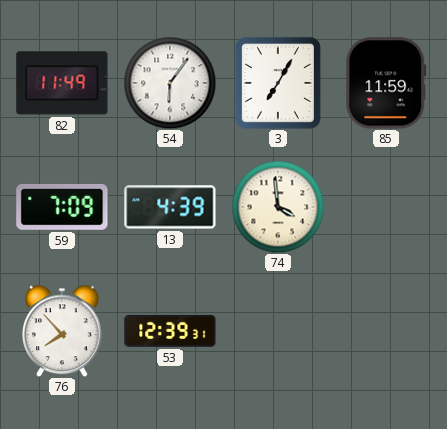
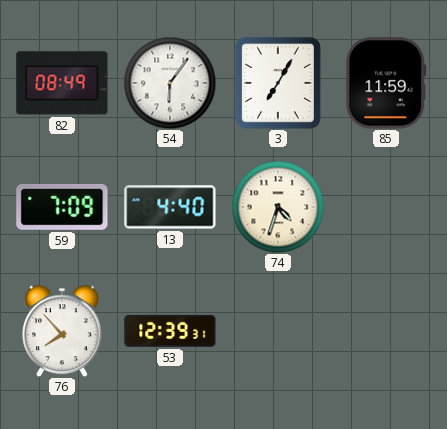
82: 11:49 -> 08:49 (62, 83)
13: 4:39 -> 4:40 (170, 207)
74: 3:59 -> 4:33 (278, 207)
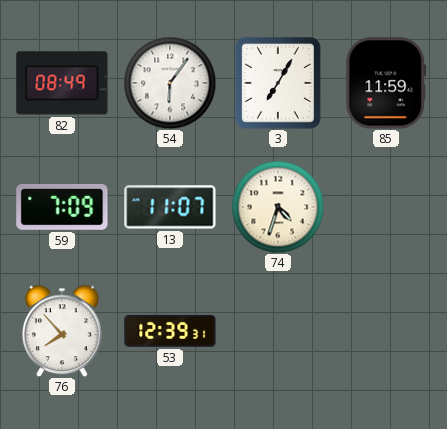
13: 4:40 -> 11:07 (170, 207)
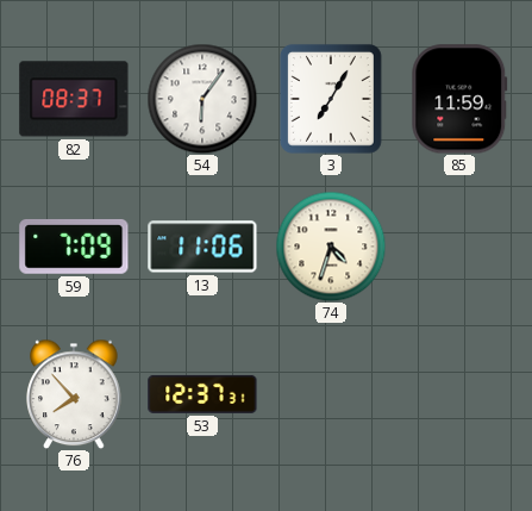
82: 08:49 -> 08:37 (74, 99)
13: 11:07 -> 11:06 (202, 247)
53: 12:39 -> 12:37 (202, 394)
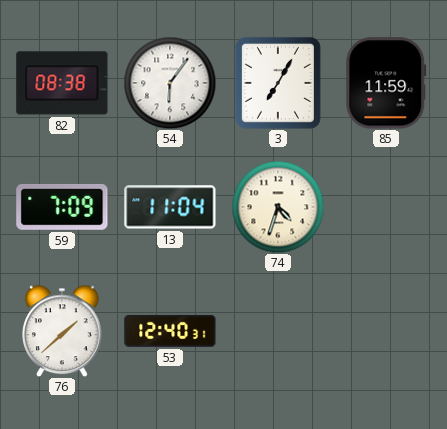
82: 08:37 -> 08:38 (62, 83)
13: 11:06 -> 11:04 (170, 207)
76: 7:53 -> 1:38 (62, 331)
53: 12:37 -> 12:40 (170, 331)
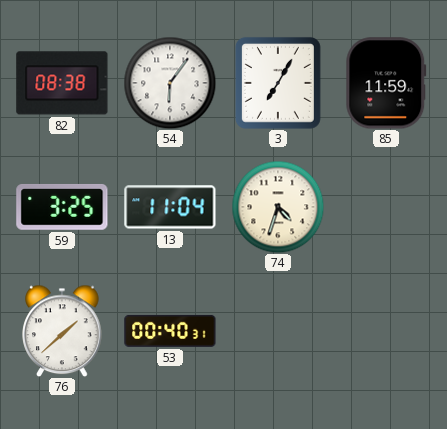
59: 7:09 -> 3:25 (62, 207)
53: 12:40 -> 00:40 (170, 331)
